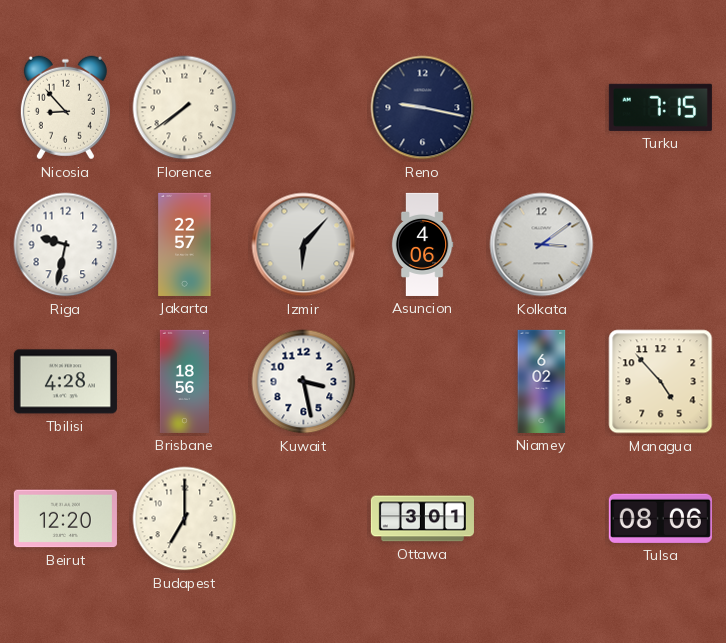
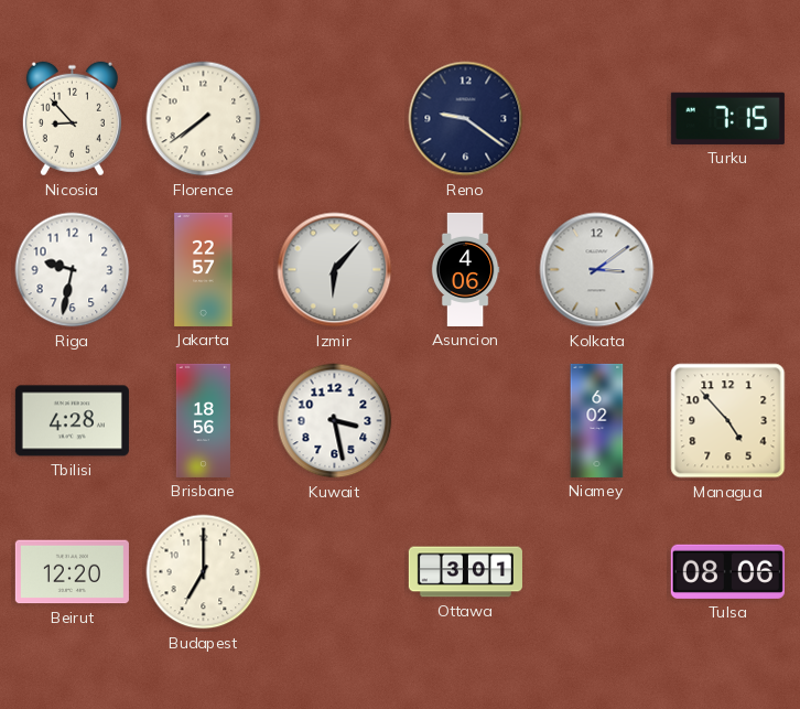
Reno: 9:17 -> 9:21 (466, 119)
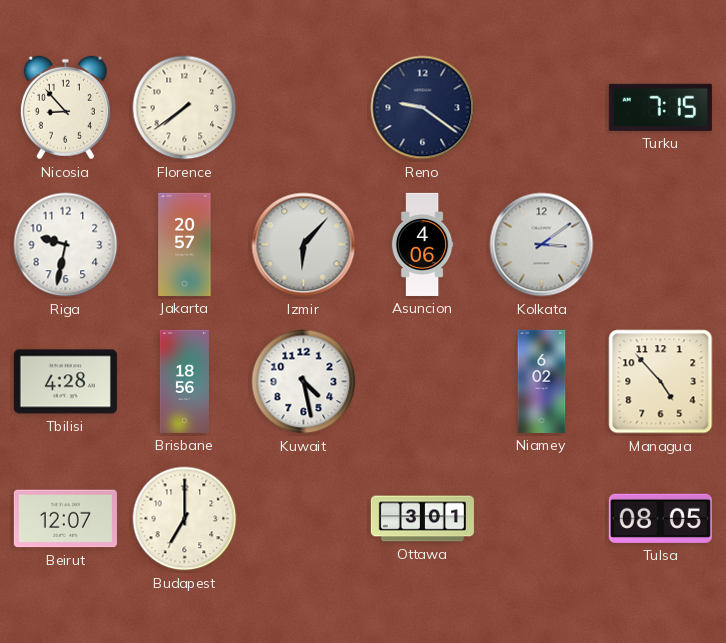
Jakarta: 22:57 -> 20:57 (185, 244)
Kuwait: 3:28 -> 4:28 (304, 382)
Beirut: 12:20 -> 12:07 (65, 519)
Tulsa: 08:06 -> 08:05 (660, 518)
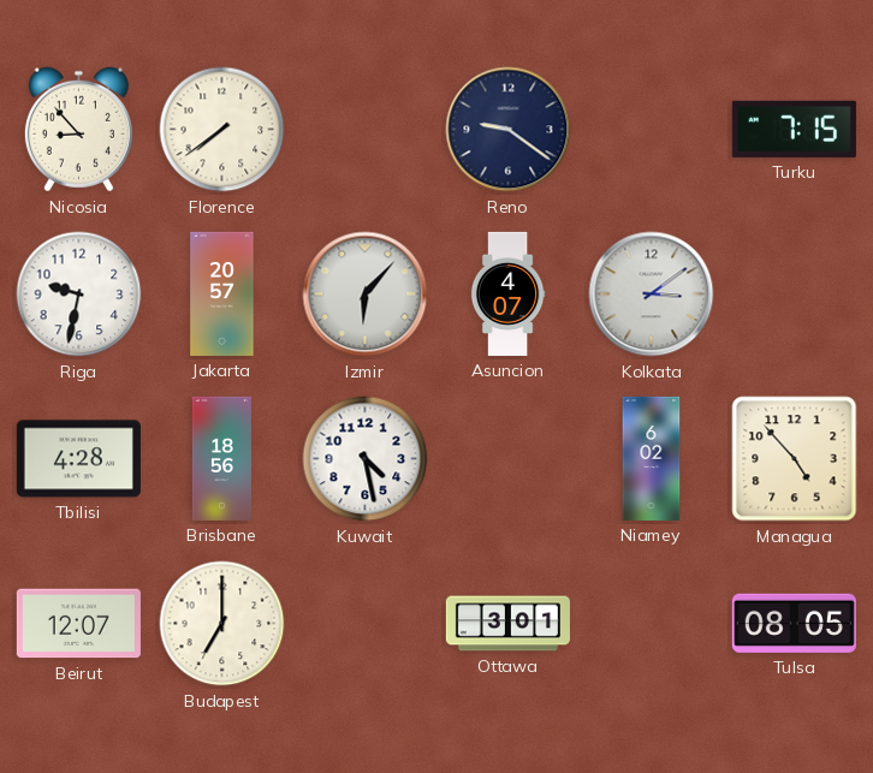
Asuncion: 4:06 -> 4:07 (507, 293)
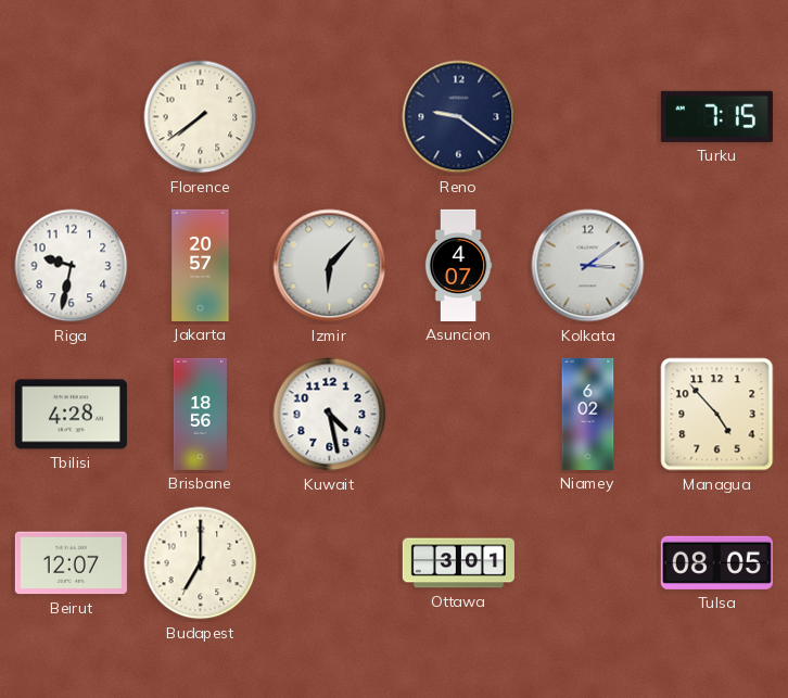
Nicosia: 8:53 -> none (78, 130)
